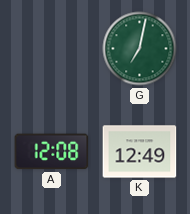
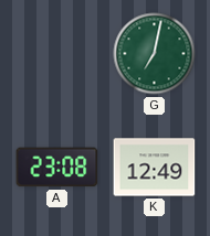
A: 12:08 -> 23:08 (57, 168)
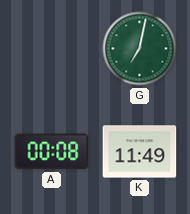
A: 23:08 -> 00:08 (52, 152)
K: 12:49 -> 11:49 (140, 152)
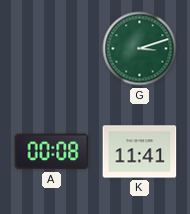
G: 7:02 -> 3:12 (140, 49)
K: 11:49 -> 11:41 (140, 152)
